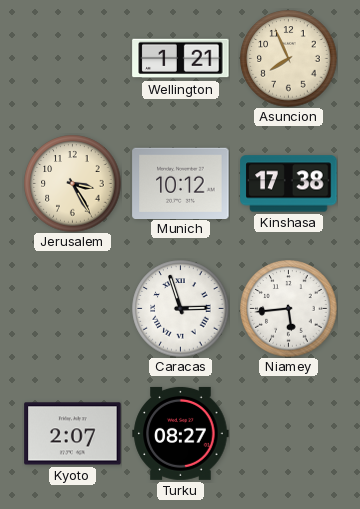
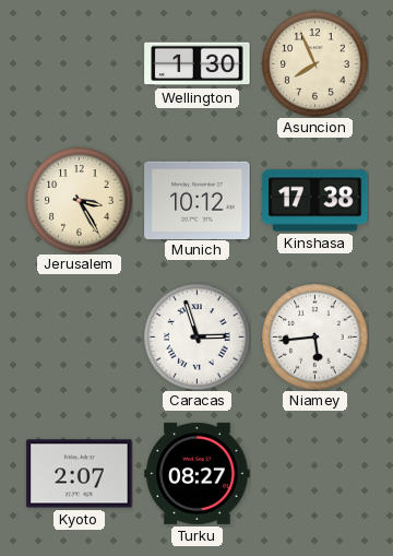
Wellington: 1:21 -> 1:30 (198, 64)
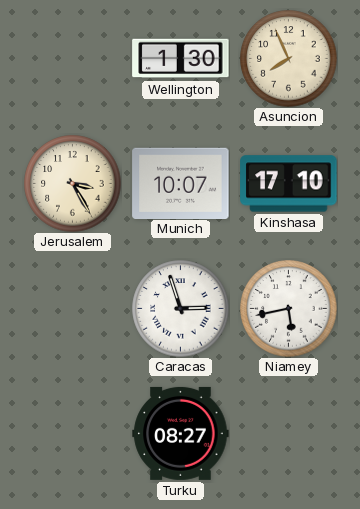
Munich: 10:12 -> 10:07 (181, 183)
Kinshasa: 17:38 -> 17:10 (289, 184)
Niamey: 5:44 -> 5:43 (289, 309)
Kyoto: 2:07 -> none (80, 474)
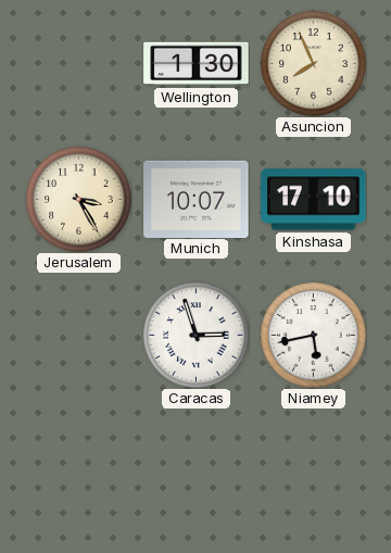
Turku: 08:27 -> none (181, 433)
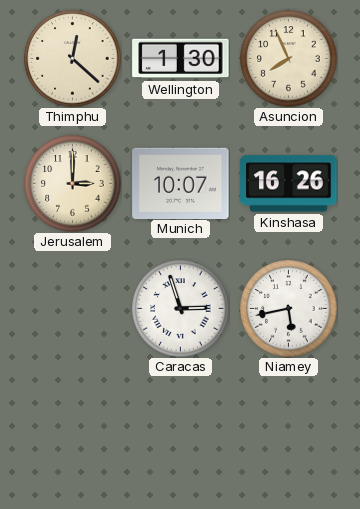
Thimphu: none -> 12:22 (73, 59)
Jerusalem: 3:25 -> 3:00 (73, 184)
Kinshasa: 17:10 -> 16:26 (289, 184)
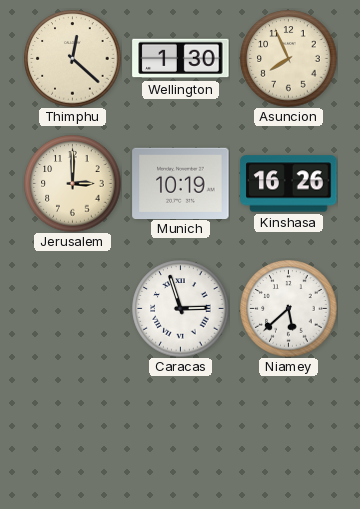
Munich: 10:07 -> 10:19 (181, 183)
Niamey: 5:43 -> 5:38 (289, 309)
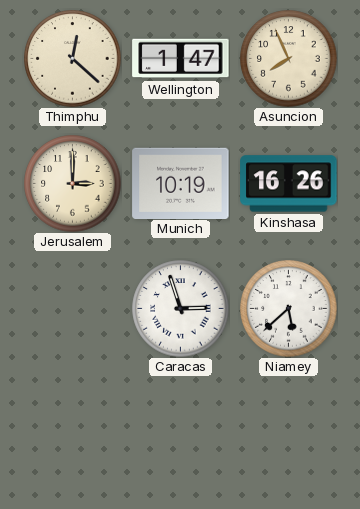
Wellington: 1:30 -> 1:47 (181, 59)
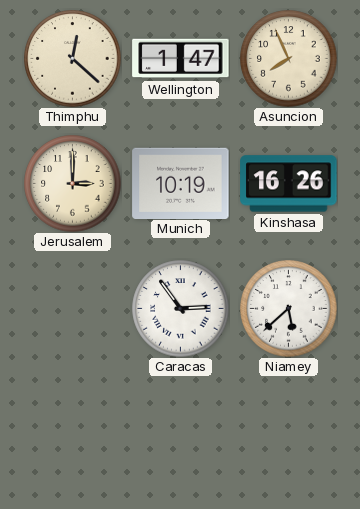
Caracas: 2:57 -> 2:54 (181, 309)
